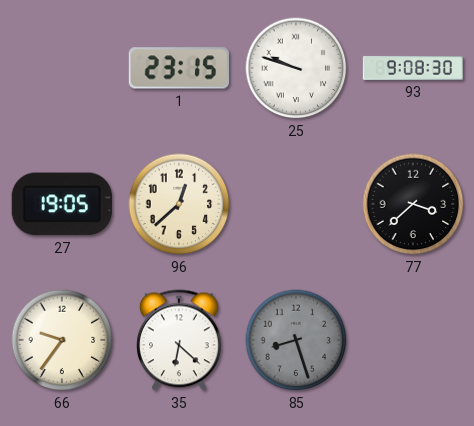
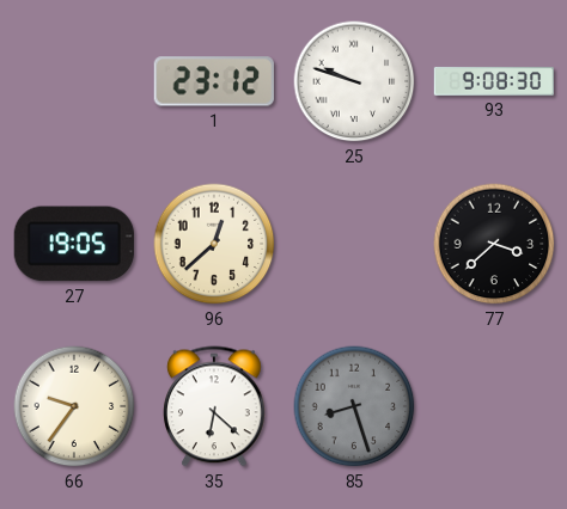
1: 23:15 -> 23:12 (214, 81)
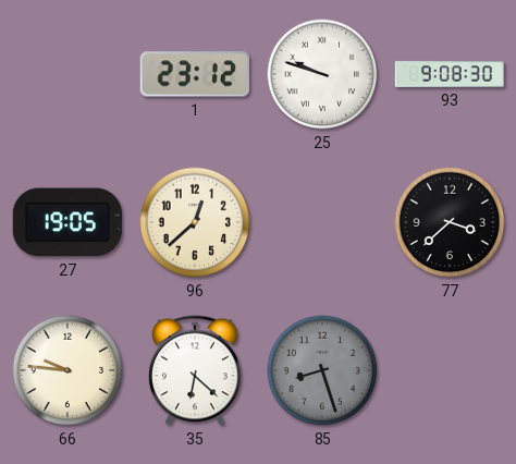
66: 9:36 -> 9:46 (67, 370)
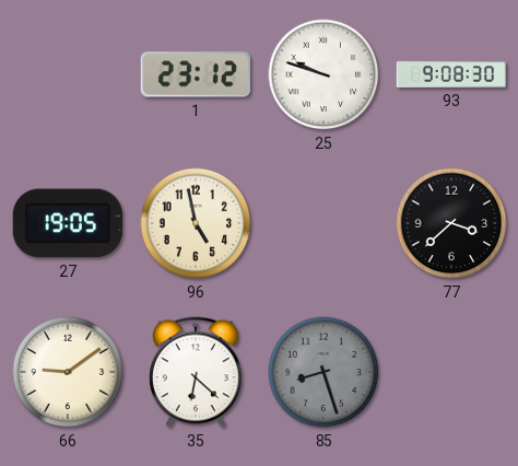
96: 12:38 -> 4:58 (196, 223)
66: 9:46 -> 9:09 (68, 372)
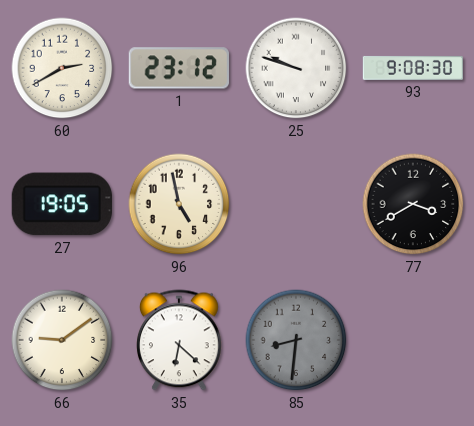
60: none -> 2:40 (62, 68)
77: 3:38 -> 3:40 (413, 204)
85: 8:27 -> 8:31 (296, 340)
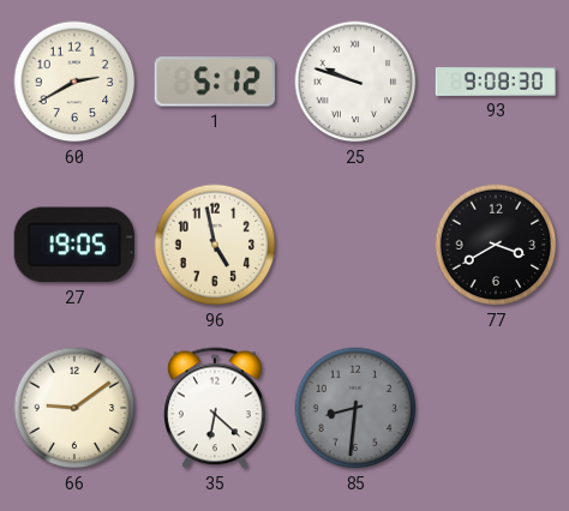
1: 23:12 -> 5:12 (215, 82)
